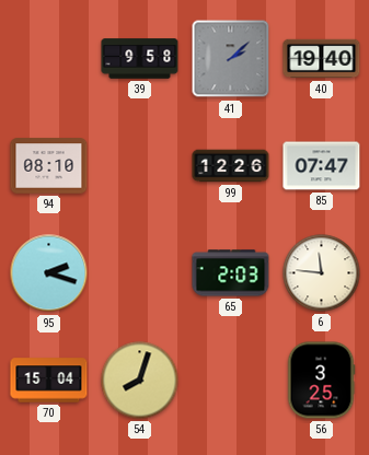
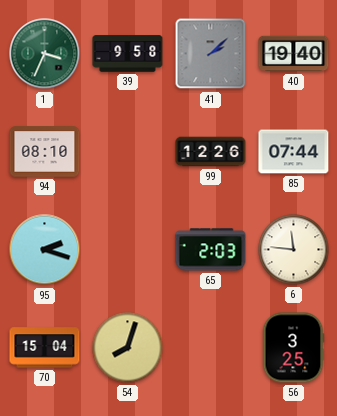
1: none -> 3:34 (45, 54)
85: 07:47 -> 07:44 (294, 152)
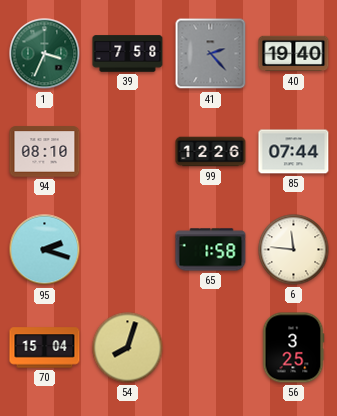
39: 9:58 -> 7:58 (128, 54)
41: 2:08 -> 2:23 (211, 54)
65: 2:03 -> 1:58 (211, 250)
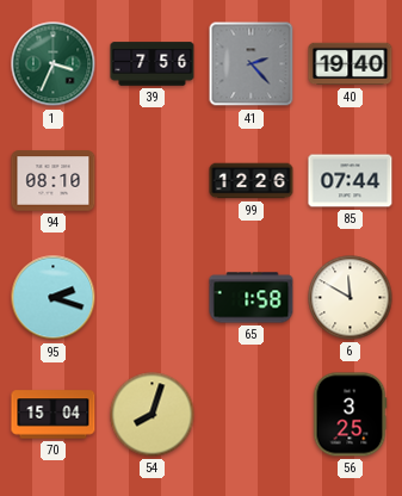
39: 7:58 -> 7:56 (153, 64)
6: 11:46 -> 11:50 (351, 298)
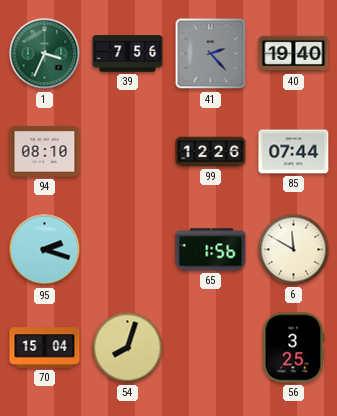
65: 1:58 -> 1:56 (211, 250)
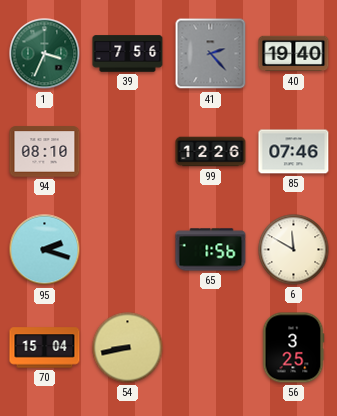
85: 07:44 -> 07:46 (294, 152)
54: 8:03 -> 8:43 (128, 348)
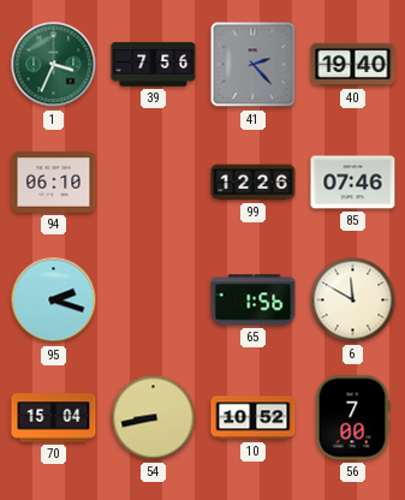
94: 08:10 -> 06:10 (54, 183)
10: none -> 10:52 (254, 418)
56: 3:25 -> 7:00 (352, 418)
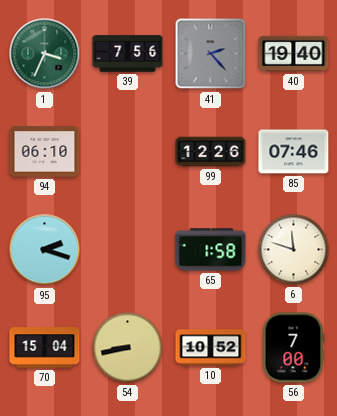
65: 1:56 -> 1:58 (211, 250)
6: 11:50 -> 11:48 (294, 250)
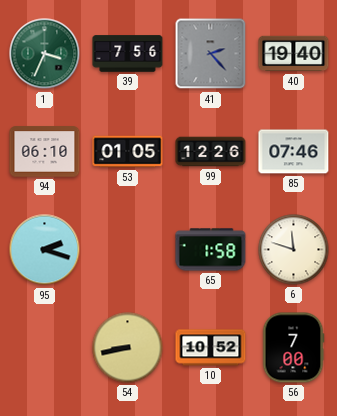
53: none -> 01:05 (128, 152)
70: 15:04 -> none (45, 348)
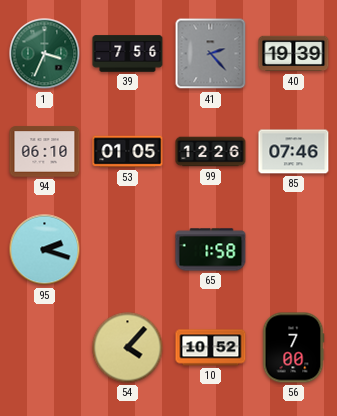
40: 19:40 -> 19:39 (294, 54)
6: 11:48 -> none (294, 250)
54: 8:43 -> 4:07 (128, 348)
